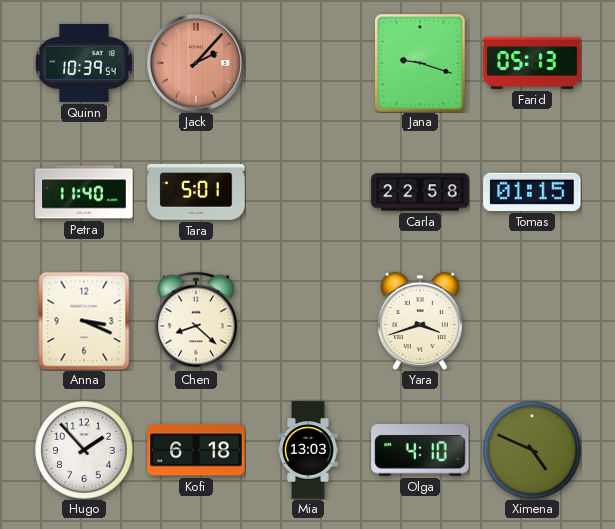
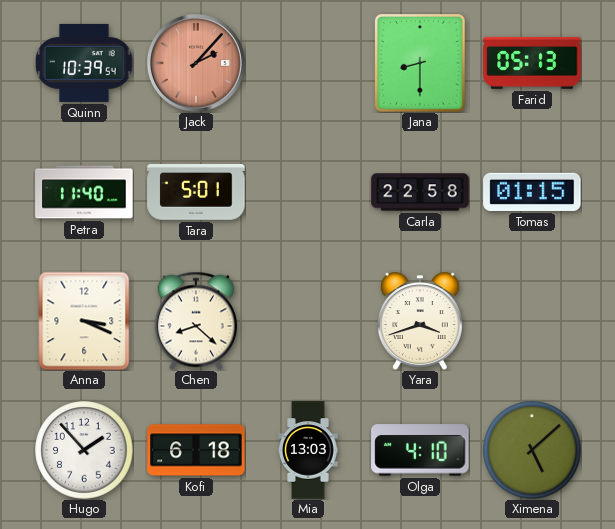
Jana: 9:18 -> 8:30 (421, 63)
Ximena: 4:49 -> 5:08 (532, 450)
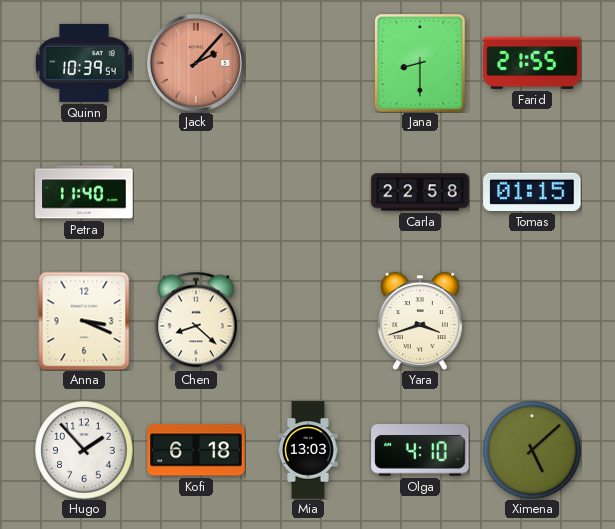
Farid: 05:13 -> 21:55 (532, 63)
Tara: 5:01 -> none (196, 192)
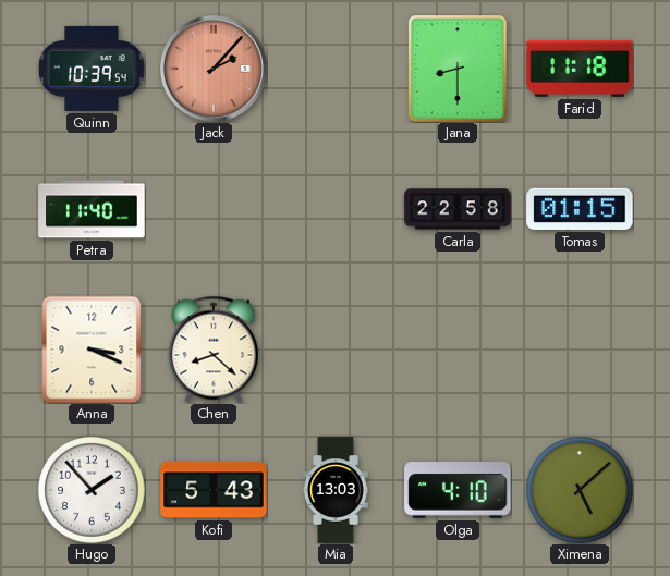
Farid: 21:55 -> 11:18 (580, 69)
Yara: 3:42 -> none (420, 321)
Kofi: 6:18 -> 5:43 (214, 490)
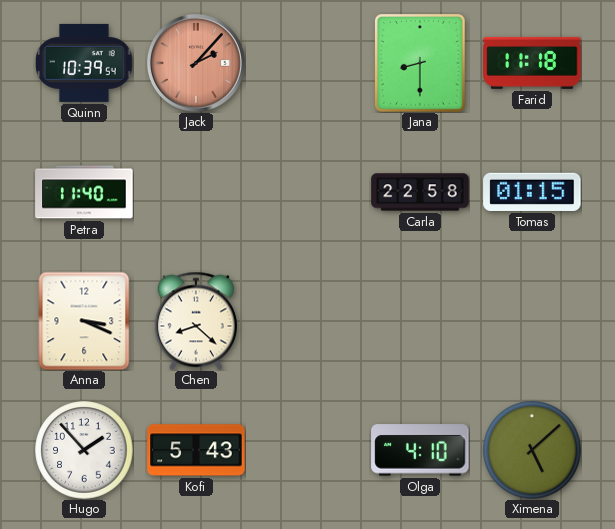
Mia: 13:03 -> none (336, 490)
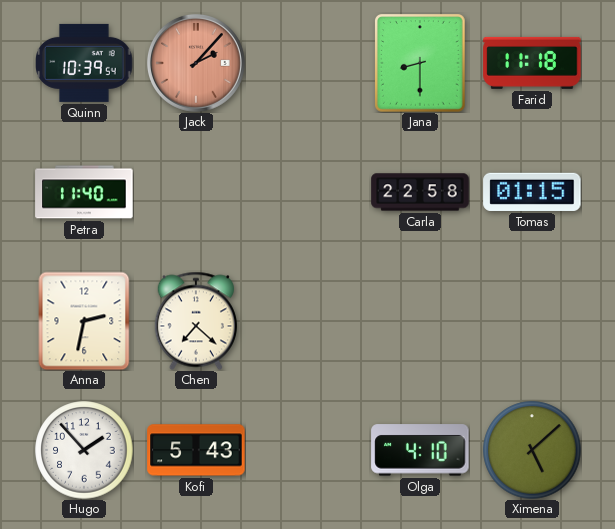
Anna: 3:19 -> 2:32 (84, 321)
Chen: 8:22 -> 7:22 (196, 321)
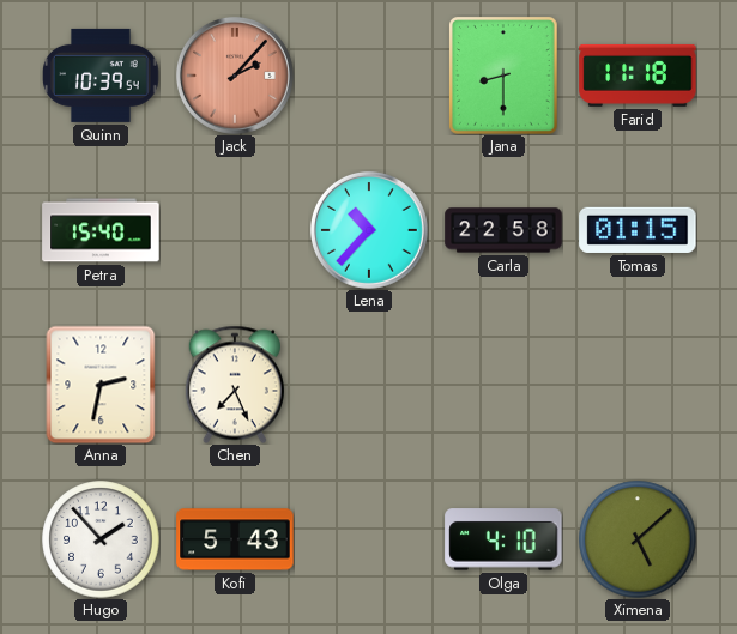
Petra: 11:40 -> 15:40 (101, 230)
Lena: none -> 10:37 (369, 230)
Chen: 7:22 -> 7:26 (235, 385)
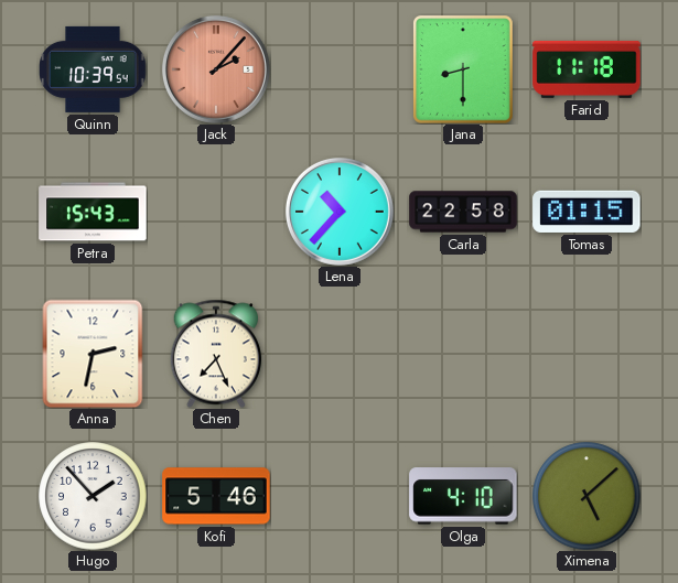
Petra: 15:40 -> 15:43 (93, 212)
Kofi: 5:43 -> 5:46 (216, 496)
